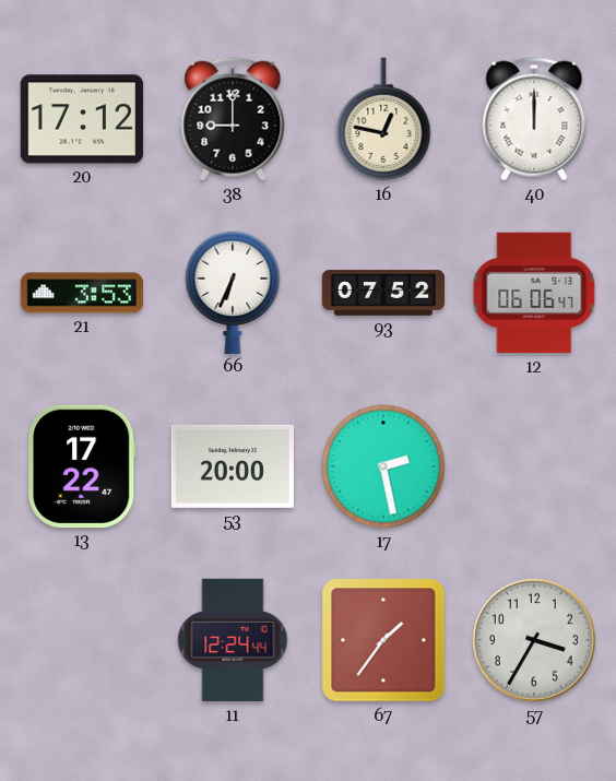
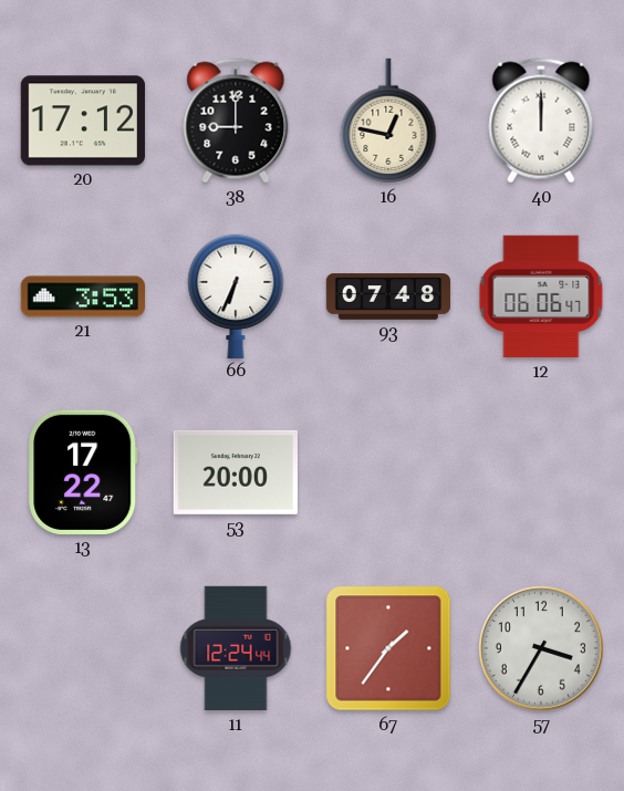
93: 07:52 -> 07:48 (388, 296)
17: 2:28 -> none (383, 466)
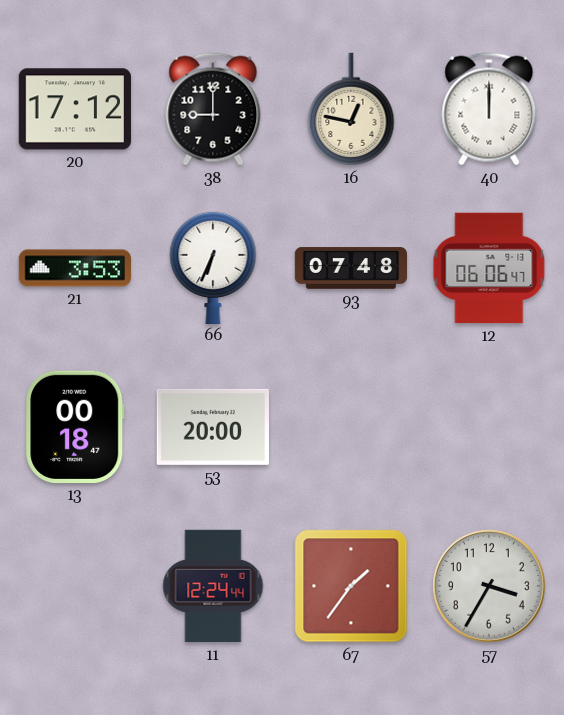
13: 17:22 -> 00:18 (75, 427)
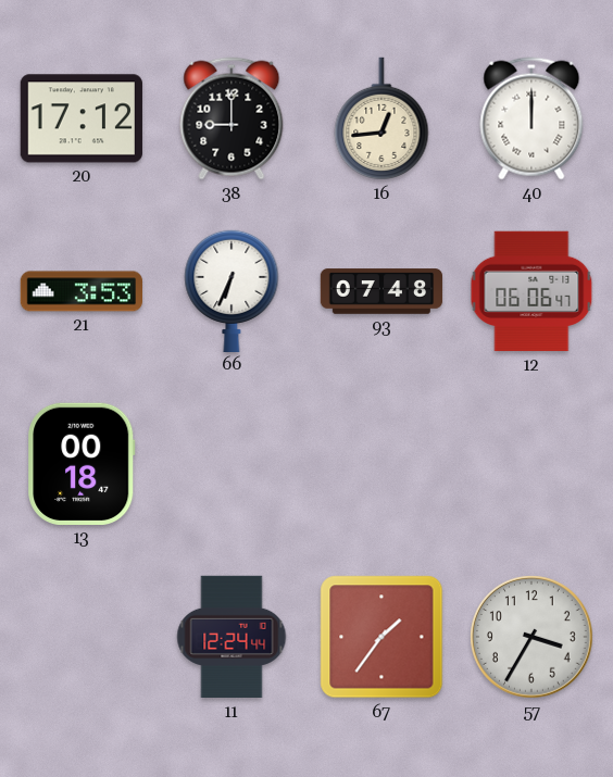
16: 12:47 -> 12:44 (381, 118)
53: 20:00 -> none (213, 427)
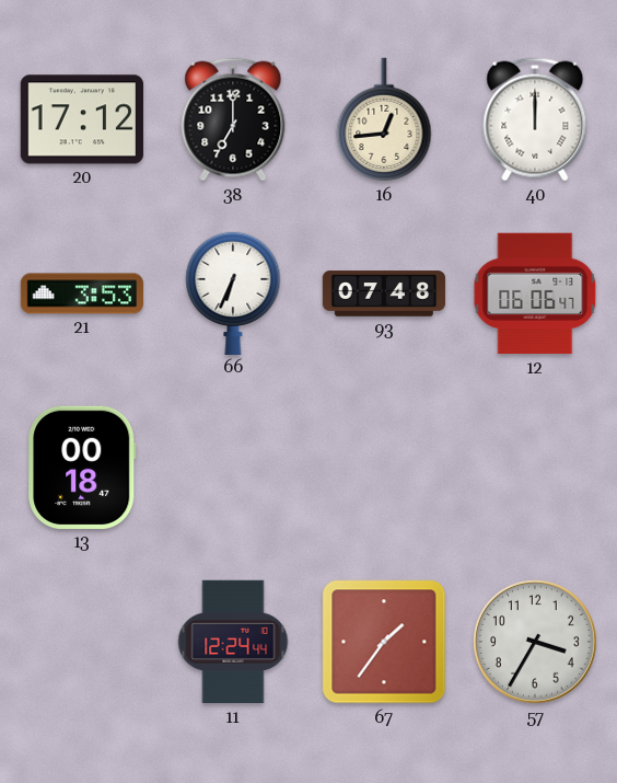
38: 9:00 -> 7:00 (233, 119)
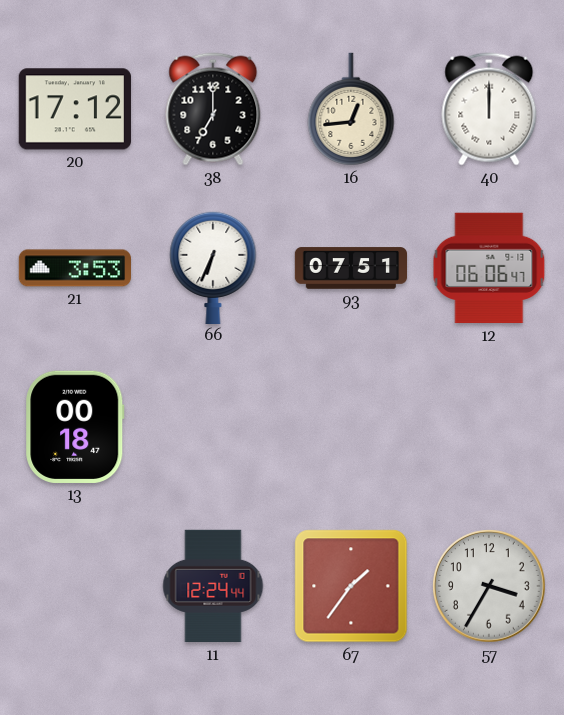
93: 07:48 -> 07:51 (351, 268)
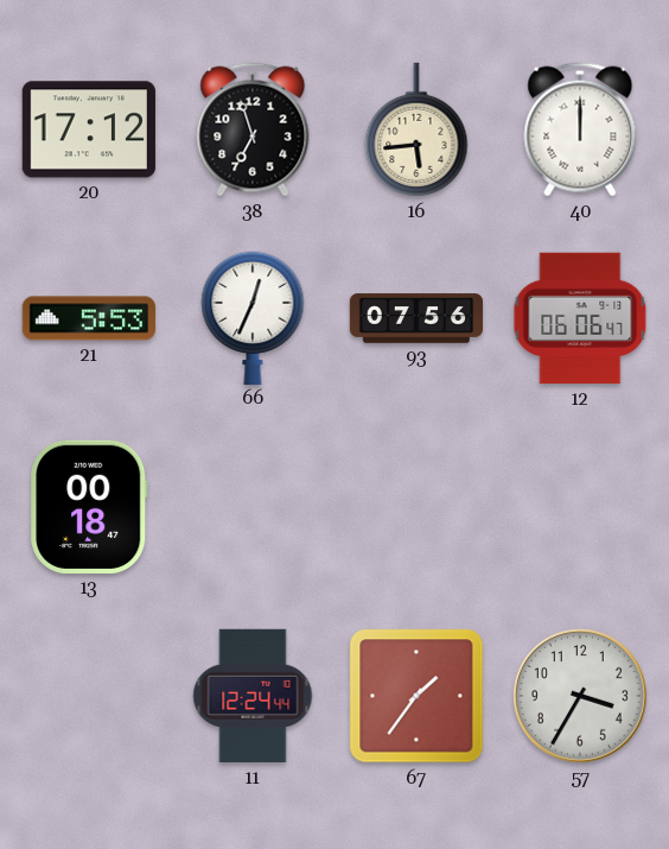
38: 7:00 -> 6:57 (253, 129)
16: 12:44 -> 5:44 (416, 129)
21: 3:53 -> 5:53 (88, 318)
66: 6:34 -> 12:34 (253, 317)
93: 07:51 -> 07:56 (416, 318)
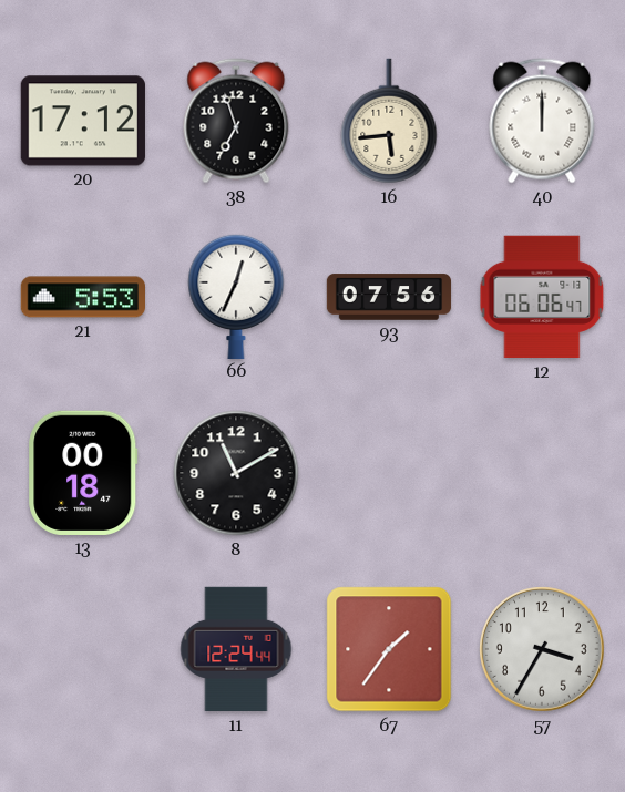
8: none -> 11:10 (236, 473)
